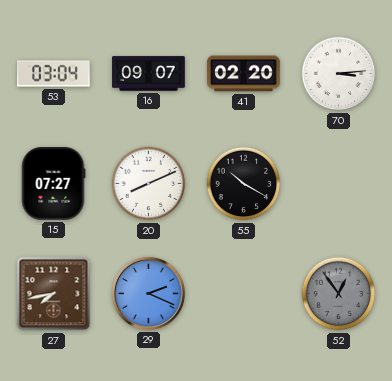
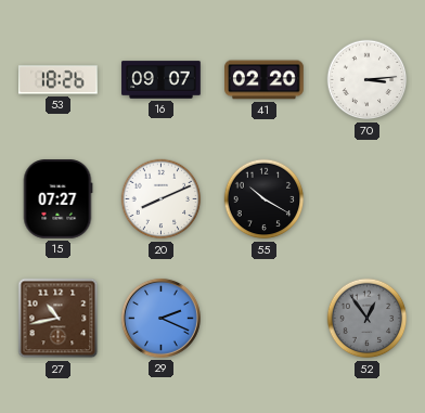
53: 03:04 -> 18:26 (59, 80)
27: 7:43 -> 10:43 (59, 319)
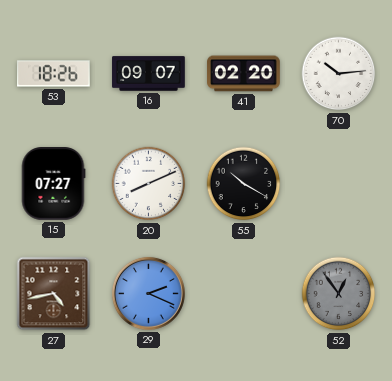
70: 3:14 -> 10:14 (339, 74)
27: 10:43 -> 4:43 (54, 294)
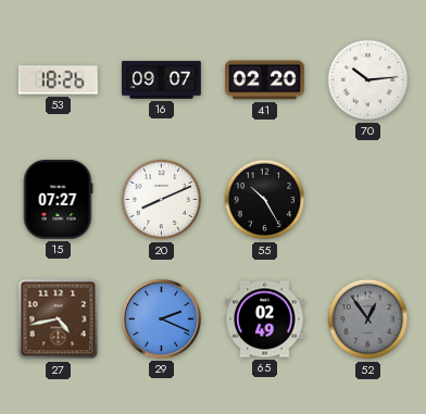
55: 10:20 -> 10:25 (265, 200)
65: none -> 02:49 (265, 319)
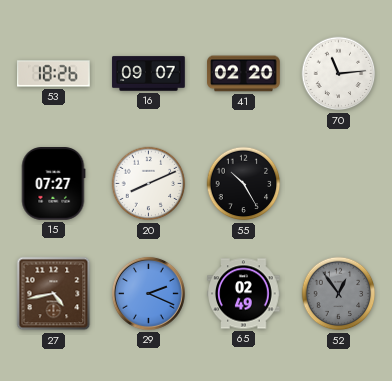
70: 10:14 -> 11:14 (339, 74)
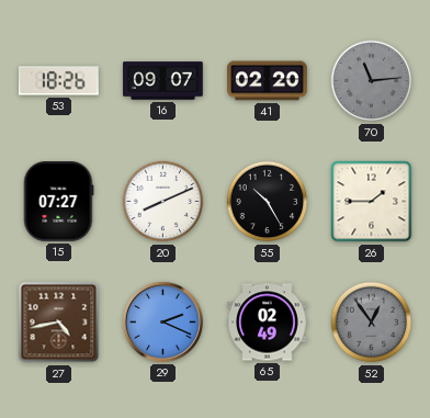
70 dial: white -> grey (372, 81)
26: none -> 1:45 (372, 202)
